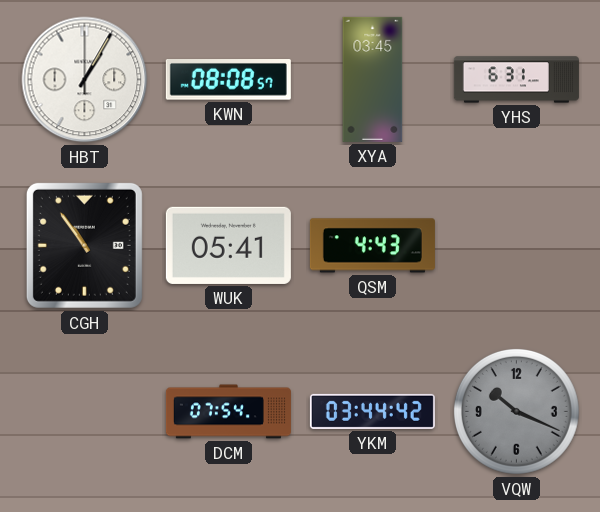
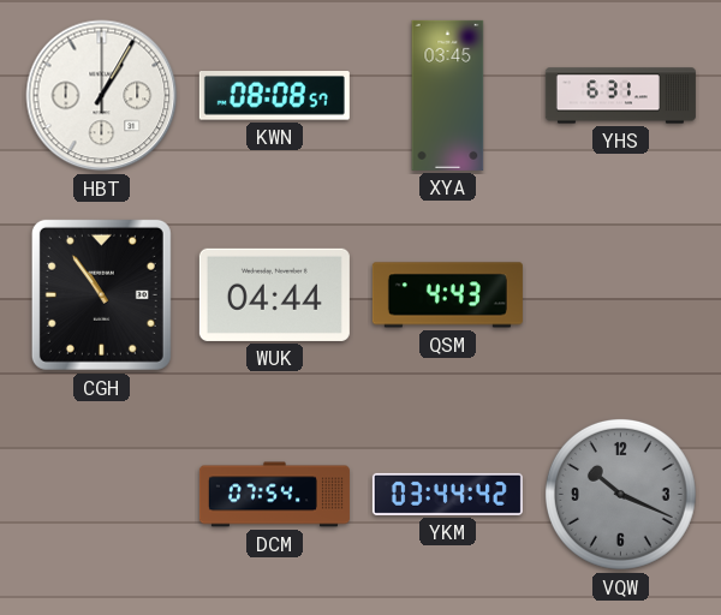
WUK: 05:41 -> 04:44 (274, 294)
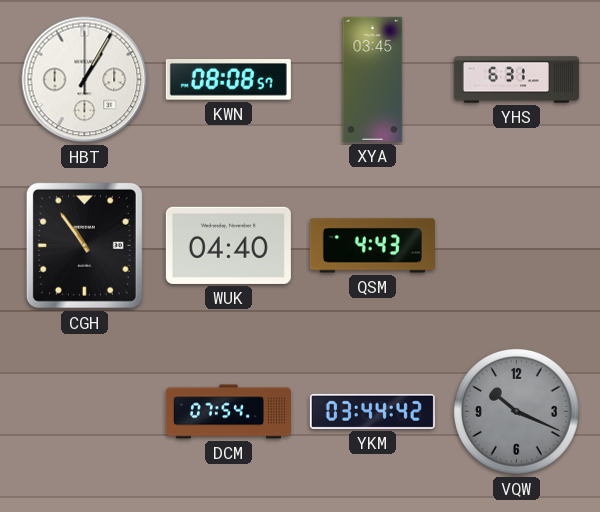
WUK: 04:44 -> 04:40 (228, 245)
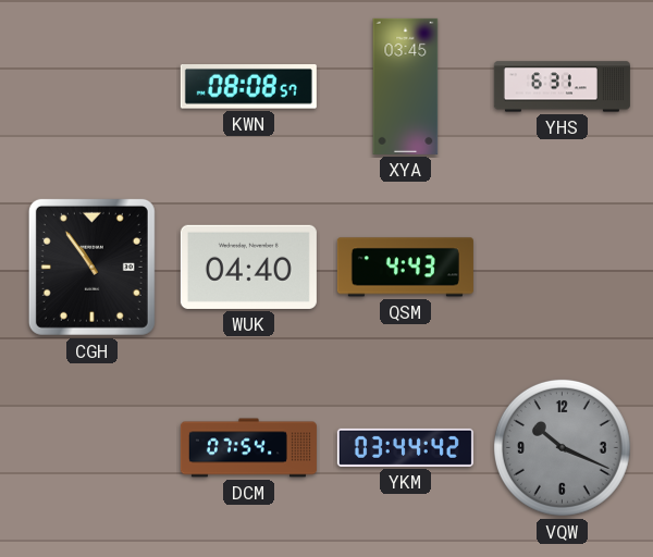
HBT: 1:05 -> none (85, 80)
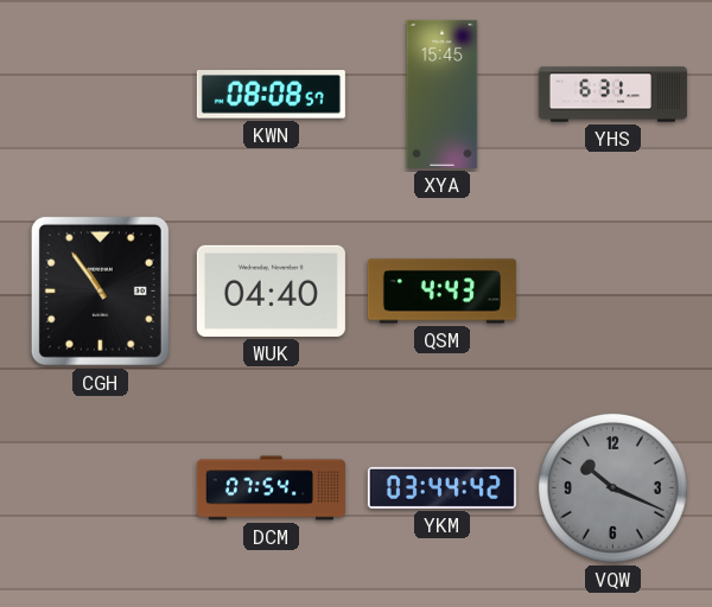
XYA: 03:45 -> 15:45 (443, 94)
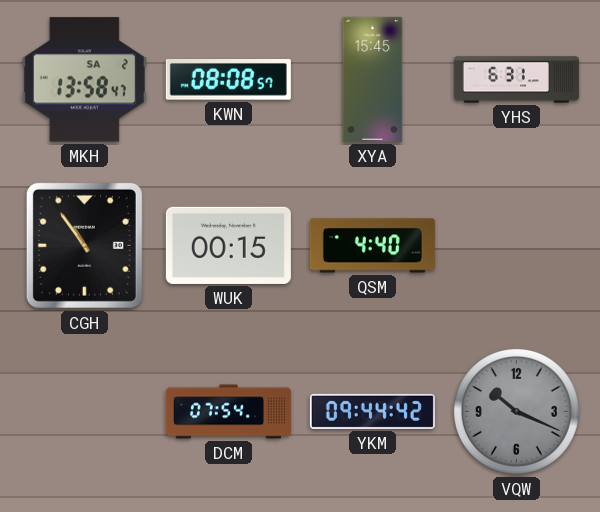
MKH: none -> 13:58 (84, 80)
WUK: 04:40 -> 00:15 (228, 245)
QSM: 4:43 -> 4:40 (372, 246)
YKM: 03:44 -> 09:44 (372, 411)
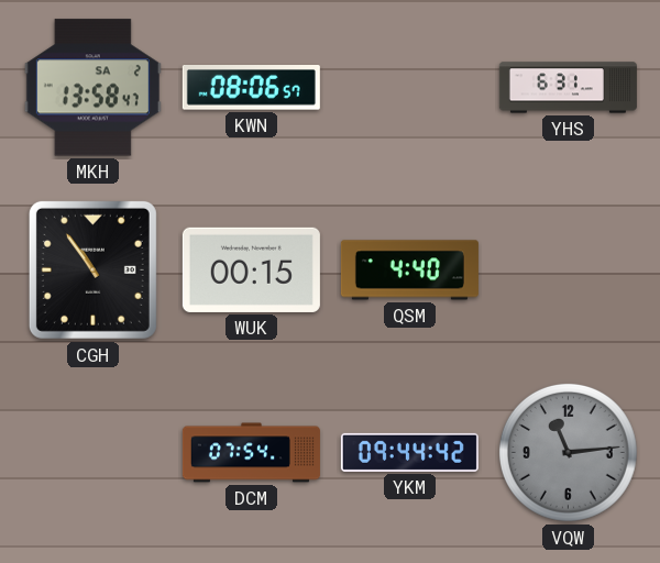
KWN: 08:08 -> 08:06 (251, 88)
XYA: 15:45 -> none (373, 79)
VQW: 10:19 -> 11:14 (568, 452)
